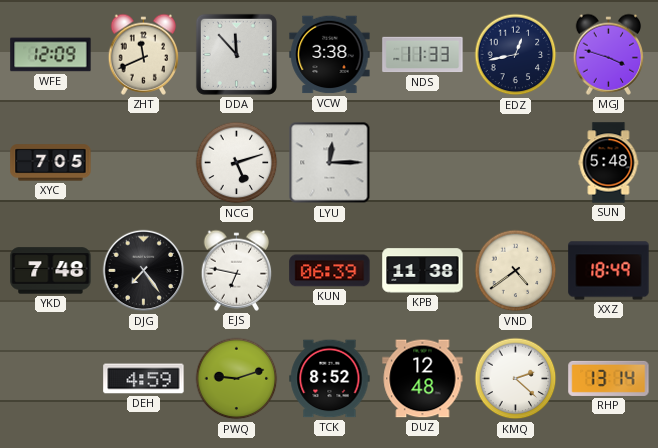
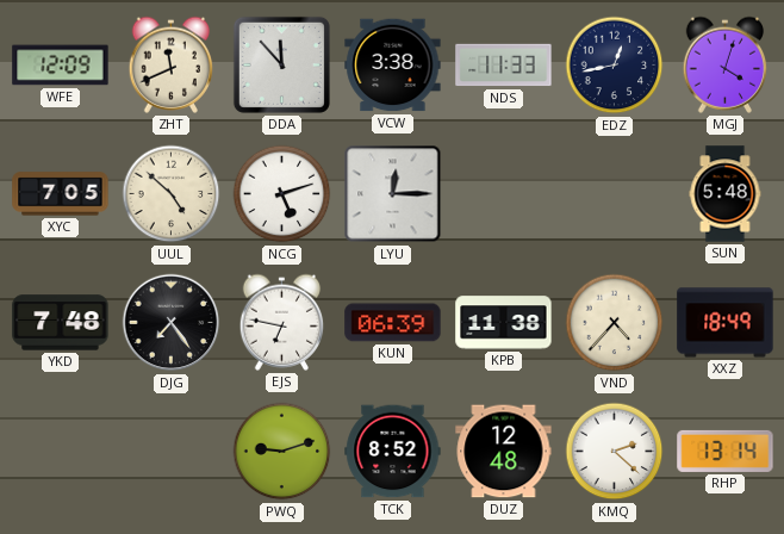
MGJ: 3:48 -> 4:03 (726, 64)
UUL: none -> 4:52 (172, 194)
VND: 4:39 -> 4:37 (615, 323)
DEH: 4:59 -> none (144, 379)
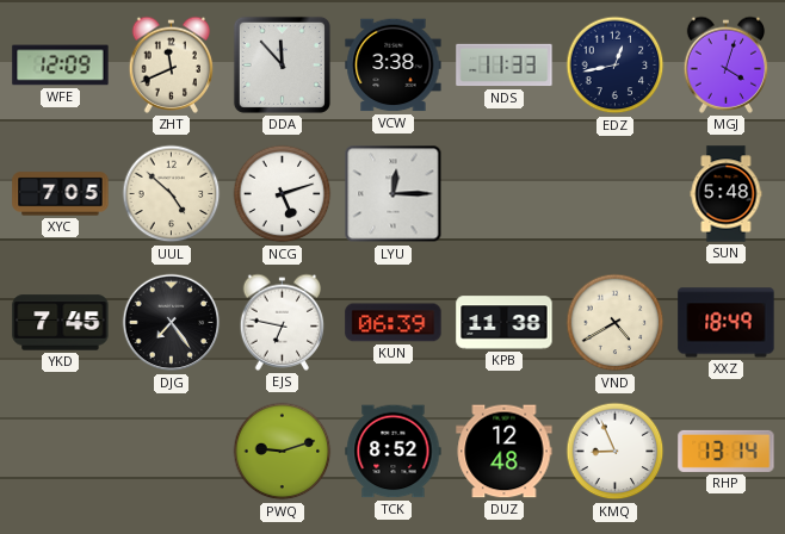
YKD: 7:48 -> 7:45 (61, 323)
VND: 4:37 -> 4:40 (616, 323)
KMQ: 2:22 -> 8:56 (616, 452)
